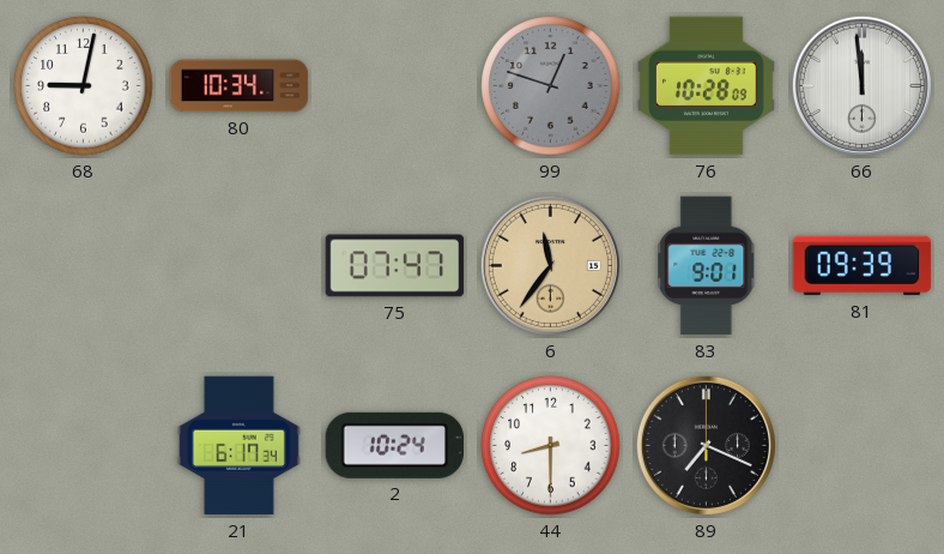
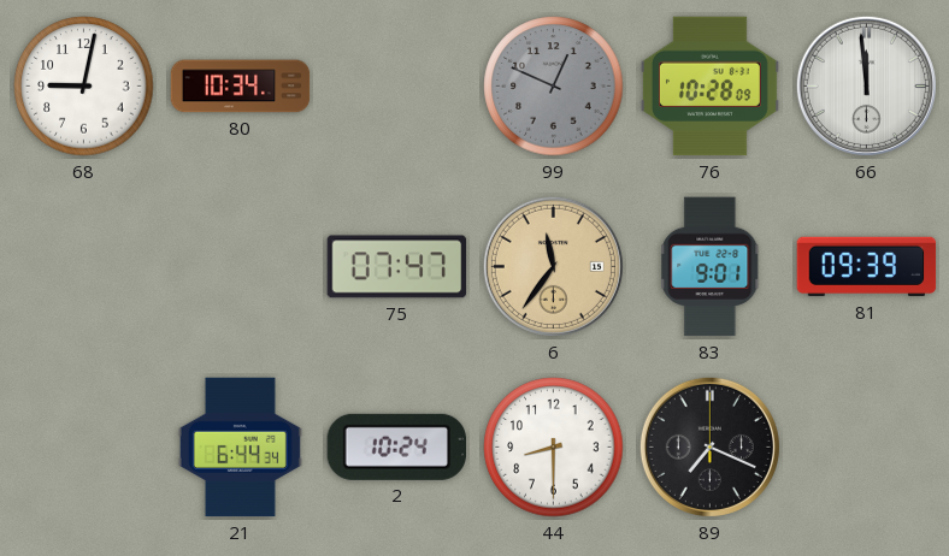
99: 12:48 -> 12:49 (554, 87)
21: 6:17 -> 6:44 (240, 448)
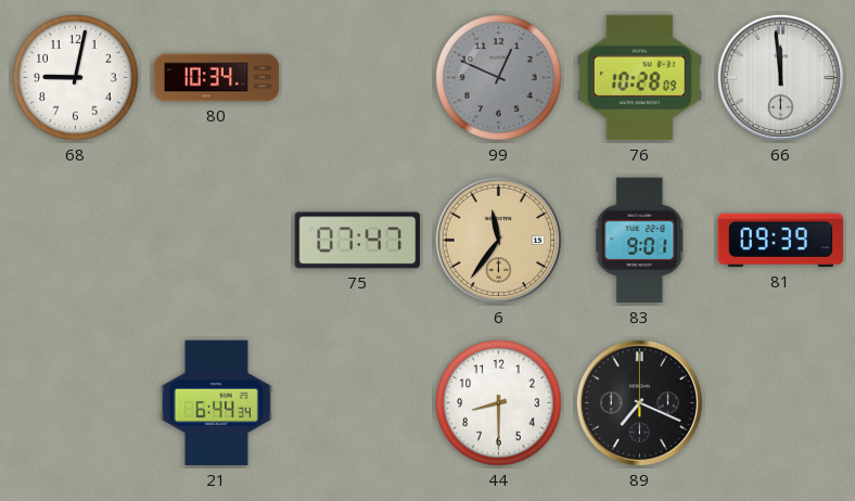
2: 10:24 -> none (396, 446)
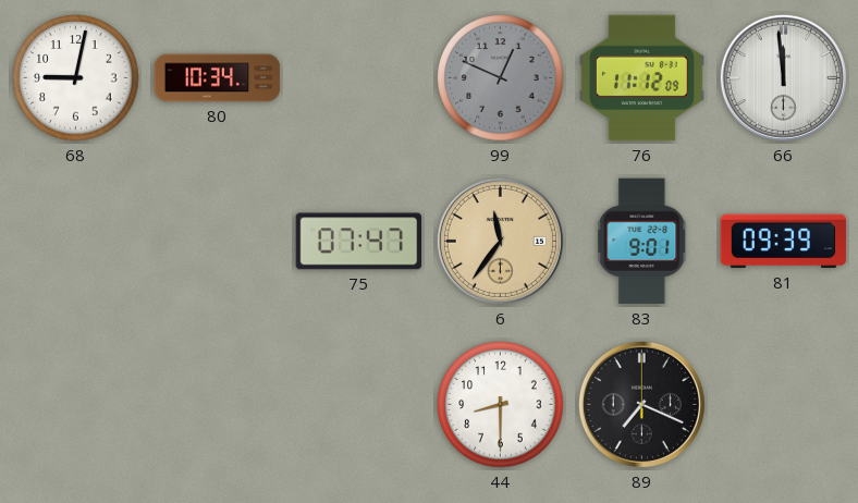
76: 10:28 -> 11:12 (641, 78)
21: 6:44 -> none (216, 403)
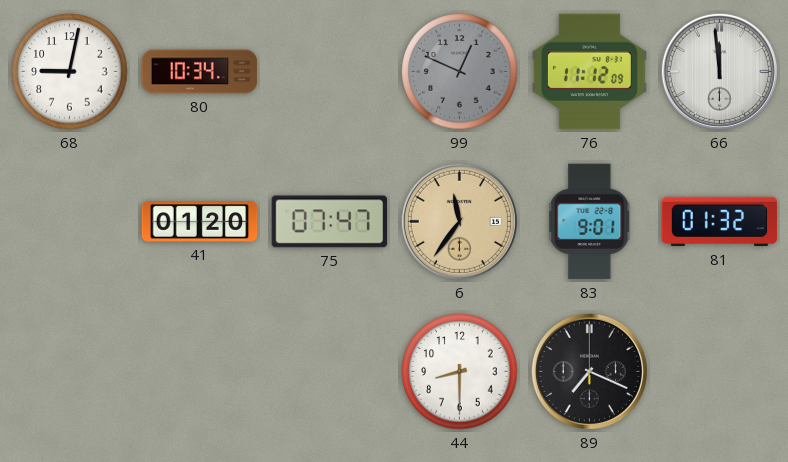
41: none -> 01:20 (200, 222)
81: 09:39 -> 01:32 (720, 222)
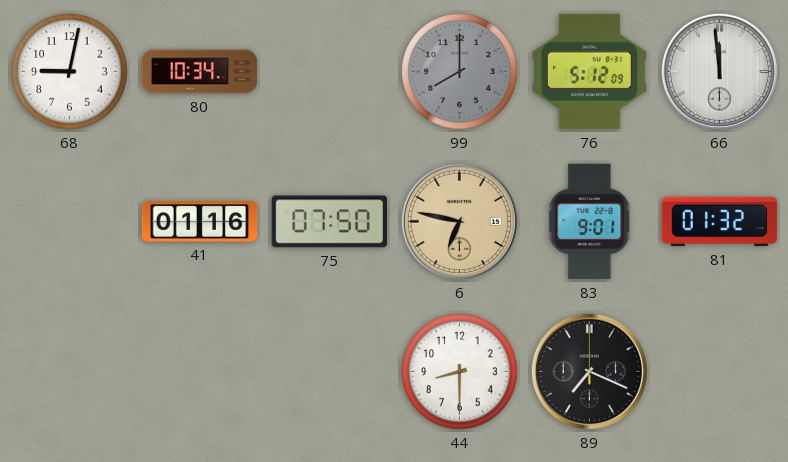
99: 12:49 -> 8:00 (460, 72)
76: 11:12 -> 5:12 (589, 72)
41: 01:20 -> 01:16 (200, 222)
75: 07:47 -> 07:50 (330, 222)
6: 11:36 -> 6:47 (459, 221)
